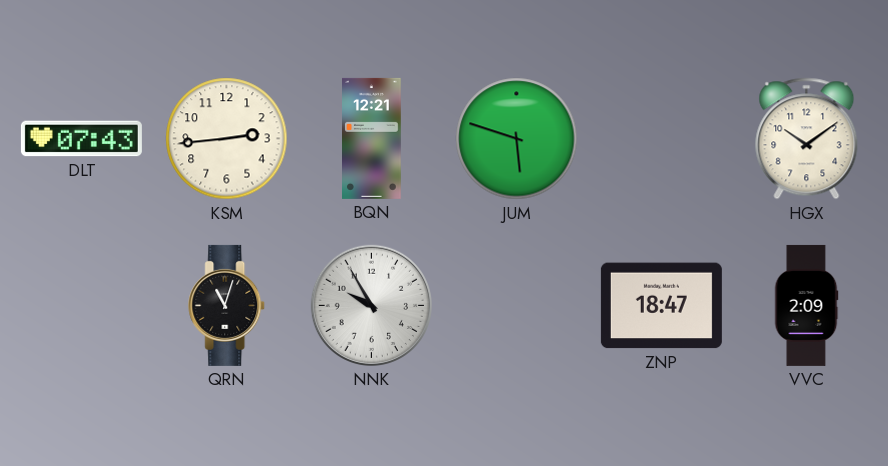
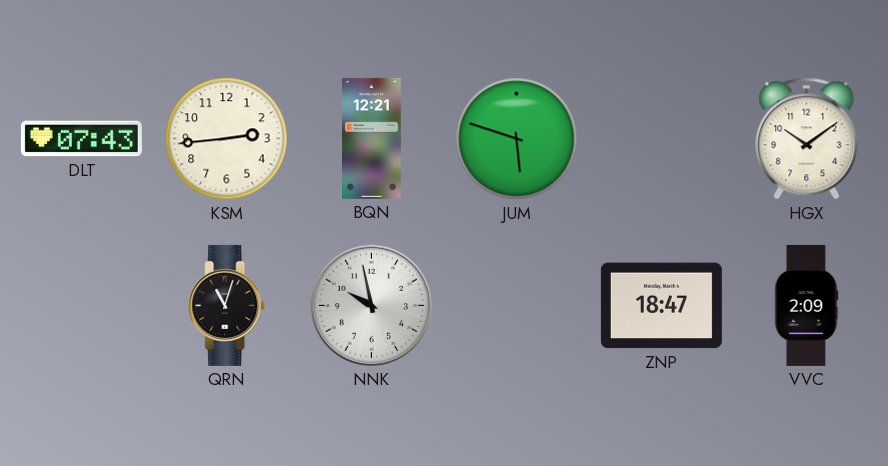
NNK: 9:55 -> 9:58 (371, 305)
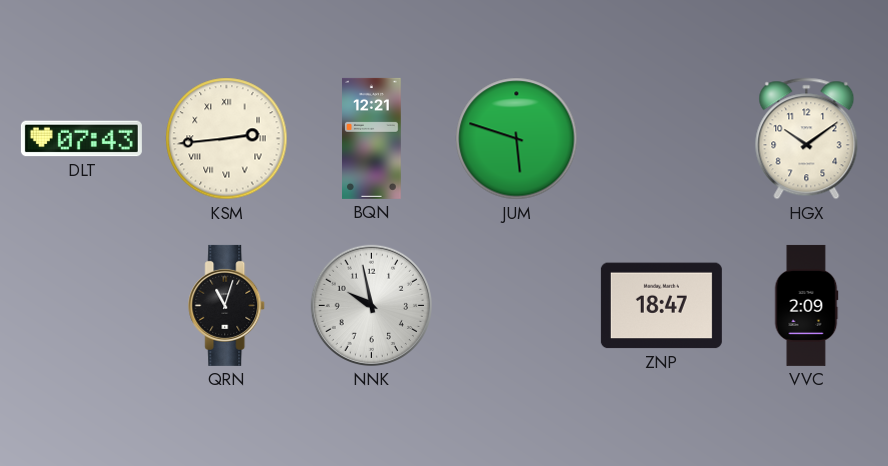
KSM numerals: Arabic -> Roman (227, 139)
